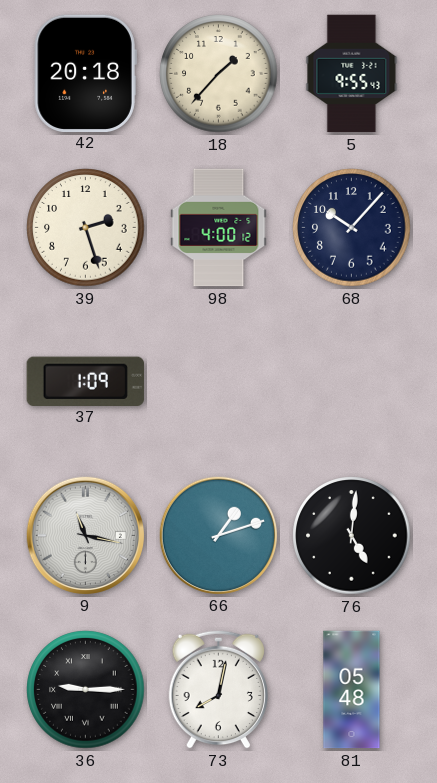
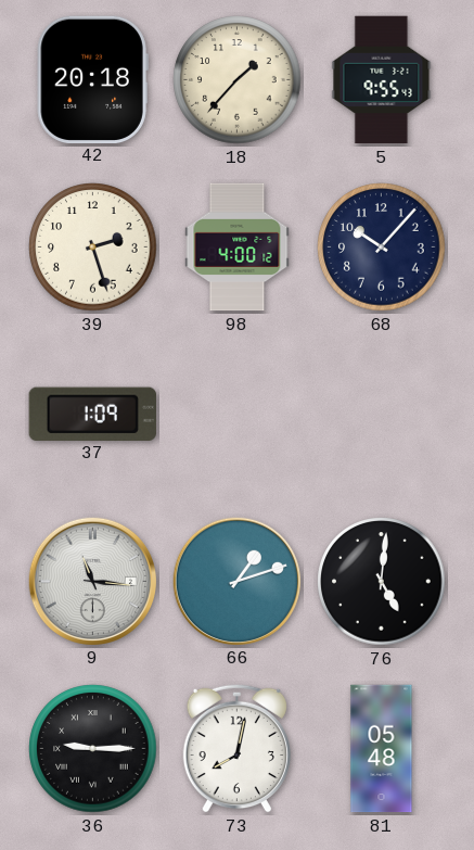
9: 11:17 -> 11:16 (92, 581)
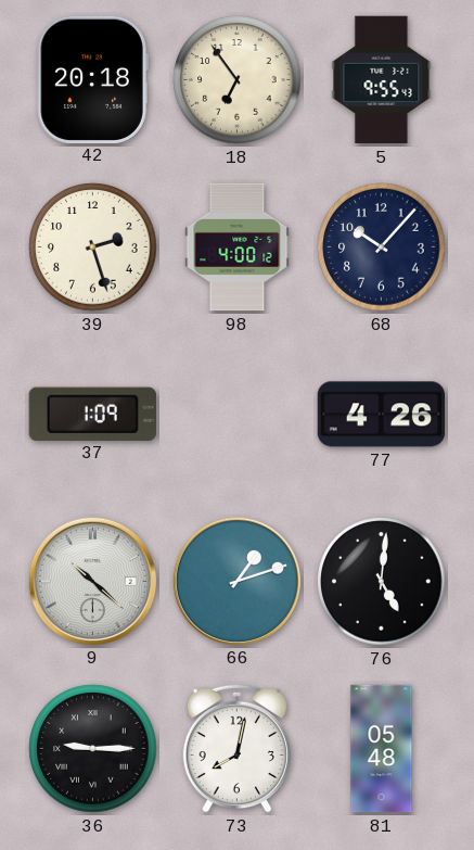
18: 1:37 -> 6:54 (238, 80)
77: none -> 4:26 (382, 415)
9: 11:16 -> 10:22 (92, 581)
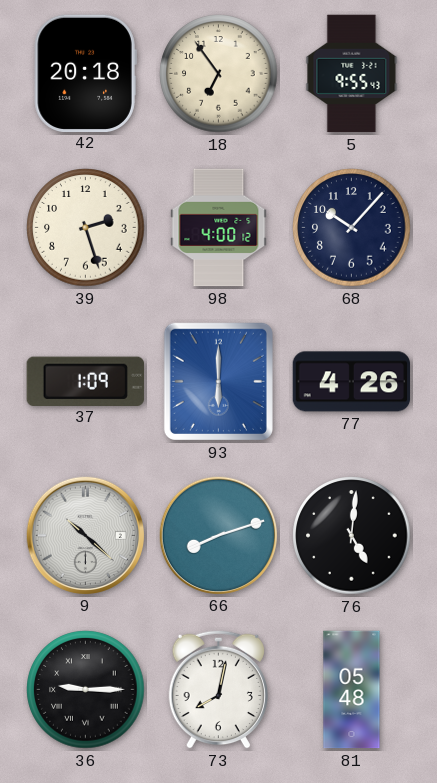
93: none -> 6:00 (218, 381)
66: 1:12 -> 8:12 (218, 535)
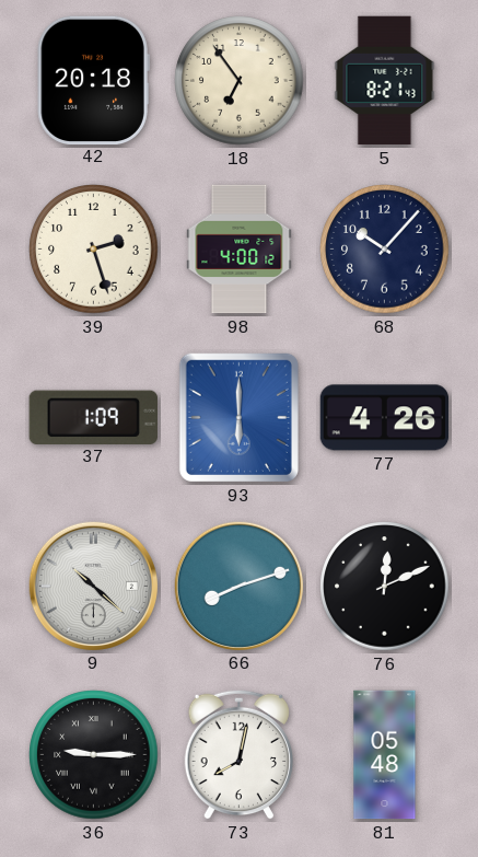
5: 9:55 -> 8:21 (385, 81)
76: 5:01 -> 12:11 (385, 587)
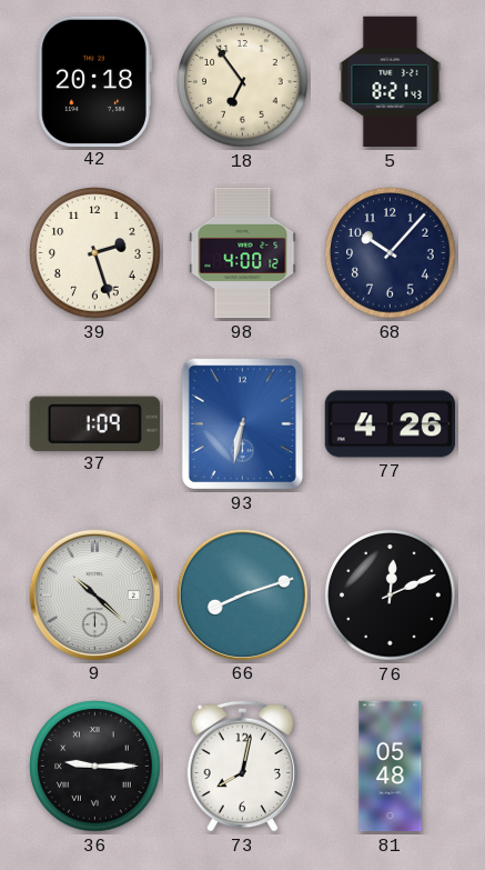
93: 6:00 -> 6:32 (242, 423)
